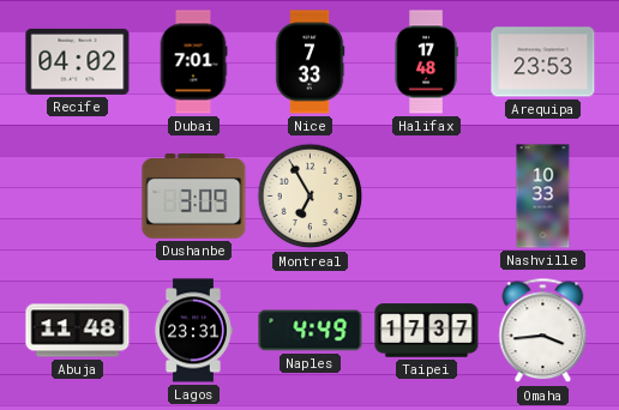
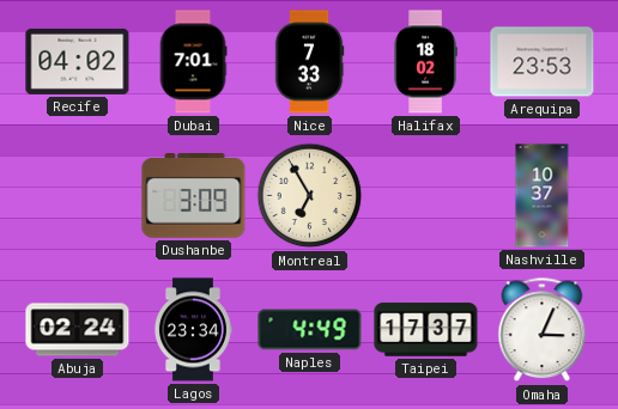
Halifax: 17:48 -> 18:02 (425, 62)
Nashville: 10:33 -> 10:37 (543, 196)
Abuja: 11:48 -> 02:24 (78, 330)
Lagos: 23:31 -> 23:34 (193, 330)
Omaha: 3:44 -> 3:04 (543, 330)
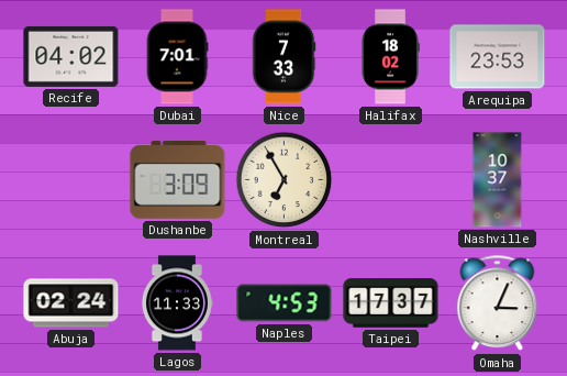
Lagos: 23:34 -> 11:33 (177, 303)
Naples: 4:49 -> 4:53 (285, 303)
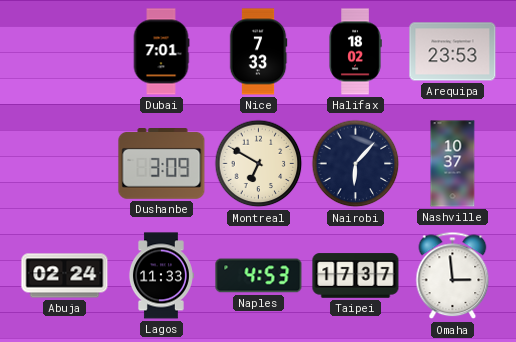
Recife: 04:02 -> none (71, 56)
Montreal: 6:55 -> 6:50 (259, 164)
Nairobi: none -> 6:07 (356, 164)
Omaha: 3:04 -> 2:59 (453, 276)
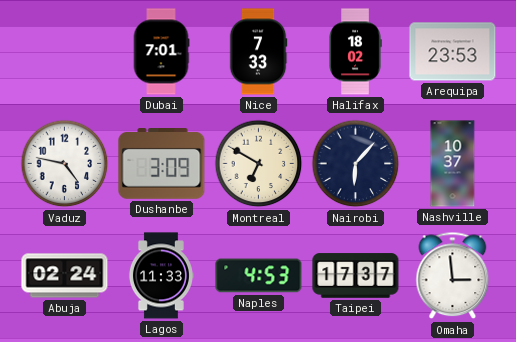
Vaduz: none -> 4:47 (65, 164)
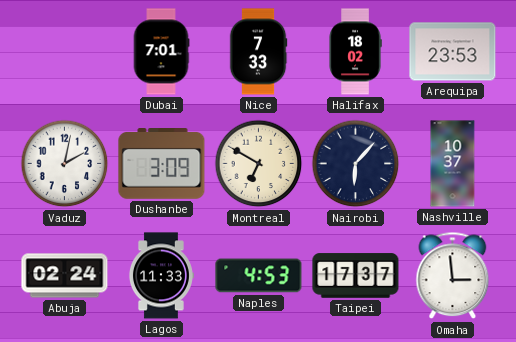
Vaduz: 4:47 -> 2:02 (65, 164)
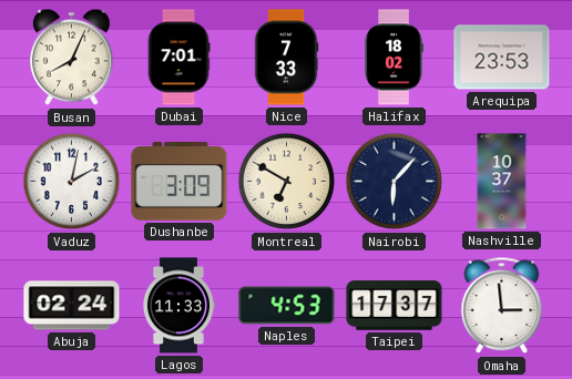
Busan: none -> 8:04 (72, 58)
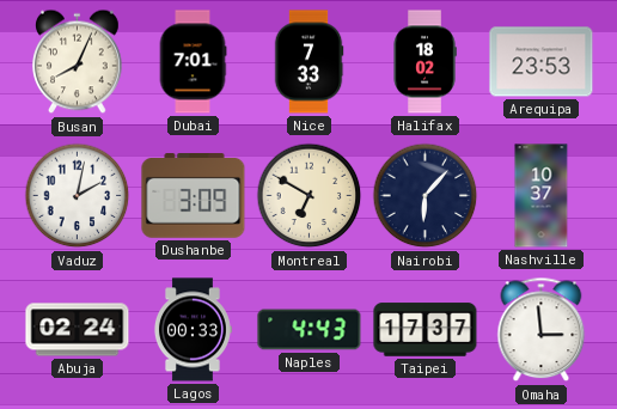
Lagos: 11:33 -> 00:33 (193, 330)
Naples: 4:53 -> 4:43 (310, 330)
